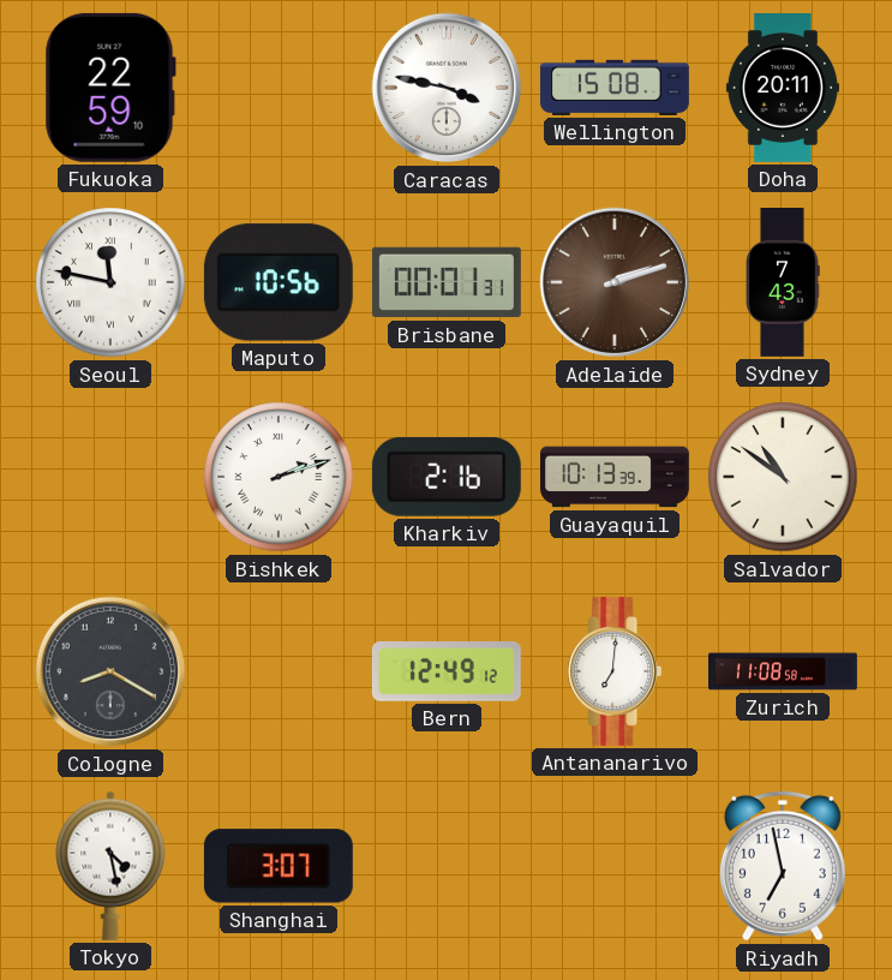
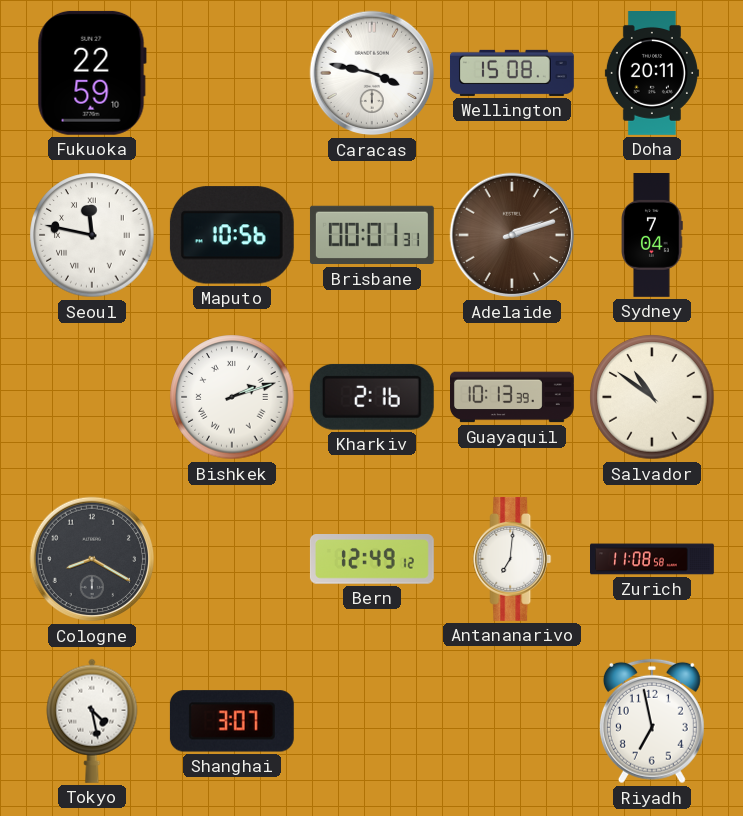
Sydney: 7:43 -> 7:04 (652, 236)
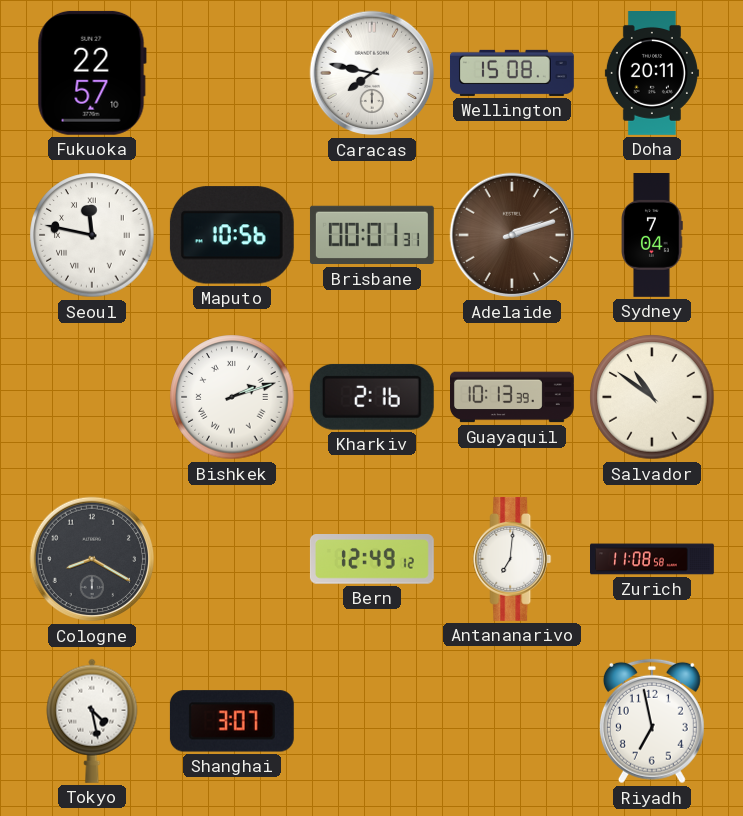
Fukuoka: 22:59 -> 22:57 (92, 73)
Caracas: 3:47 -> 7:47 (372, 73)
